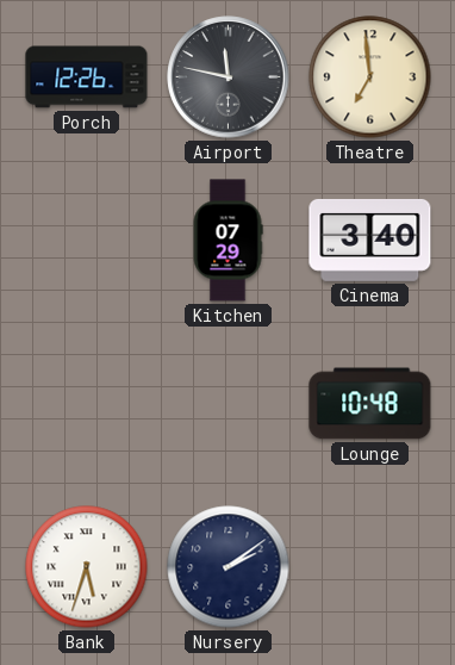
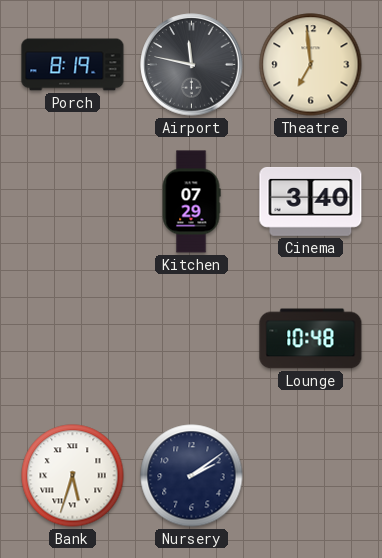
Porch: 12:26 -> 8:19 (73, 65)
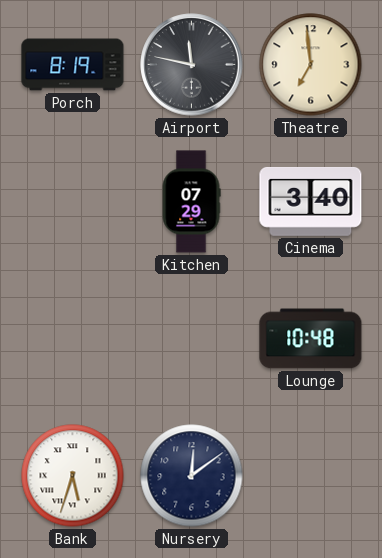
Nursery: 2:09 -> 12:09 (192, 476)
